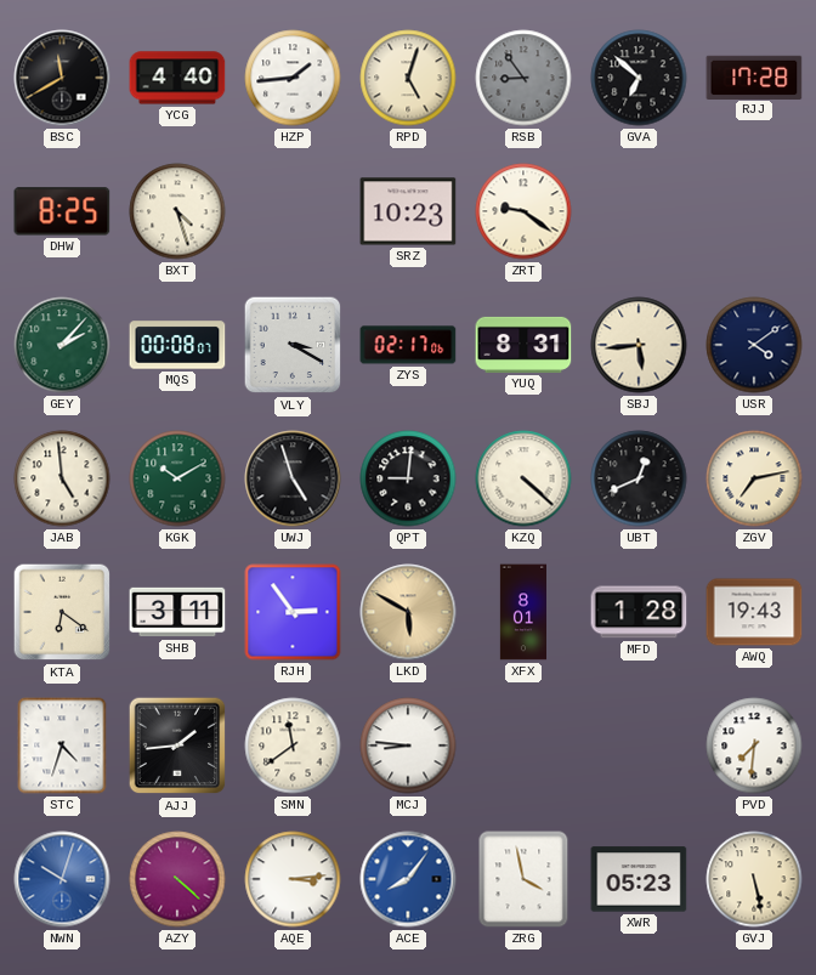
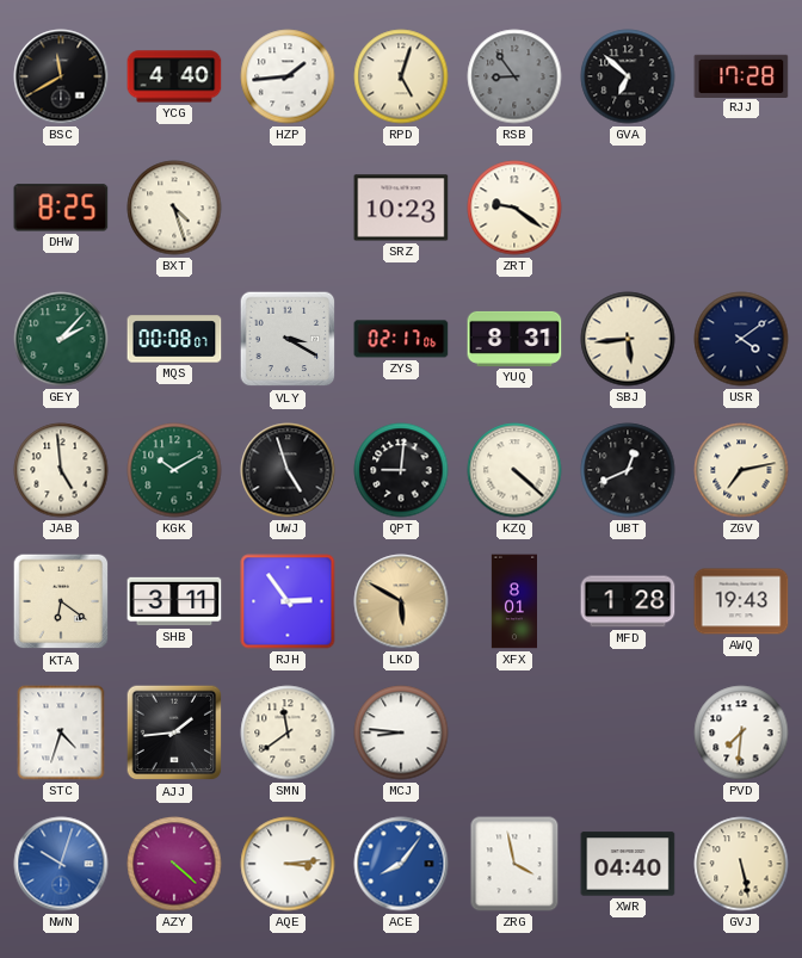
XWR: 05:23 -> 04:40 (628, 864)
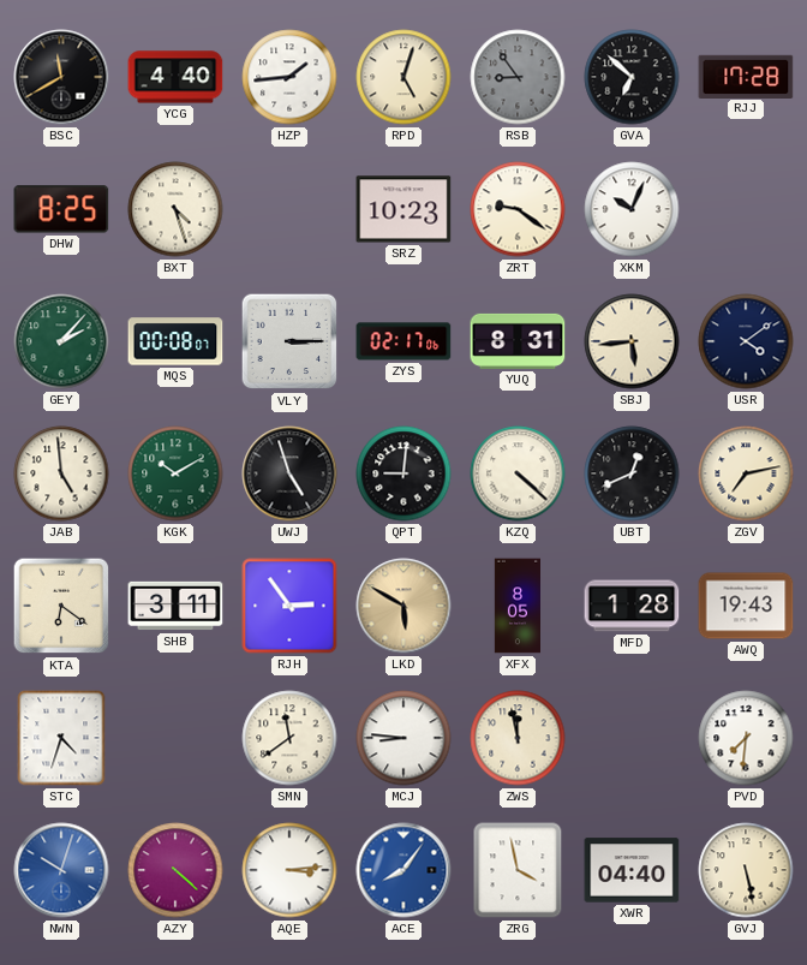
XKM: none -> 10:04 (632, 209)
VLY: 3:20 -> 3:15 (289, 341)
XFX: 8:01 -> 8:05 (516, 606)
AJJ: 1:44 -> none (174, 733)
ZWS: none -> 11:58 (518, 738)
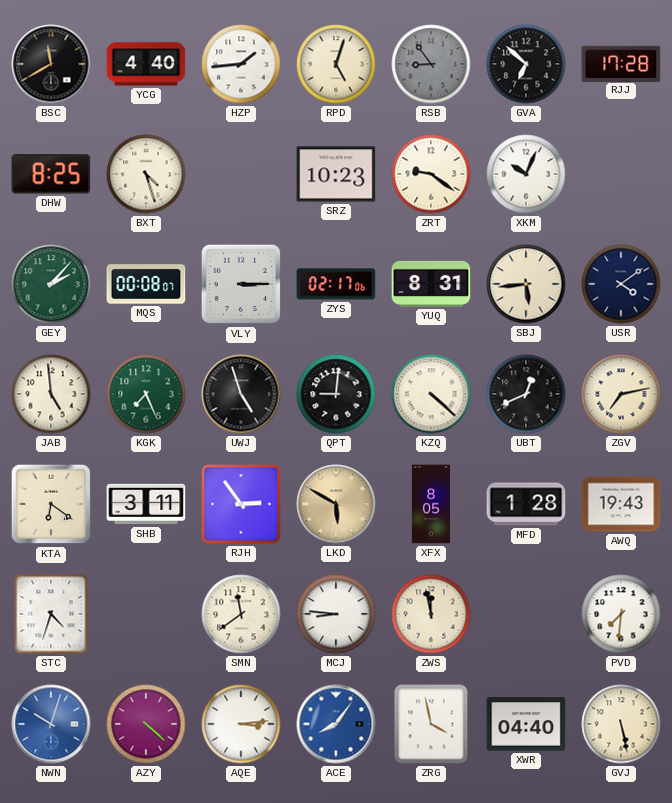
KGK: 10:10 -> 7:26 (146, 394)
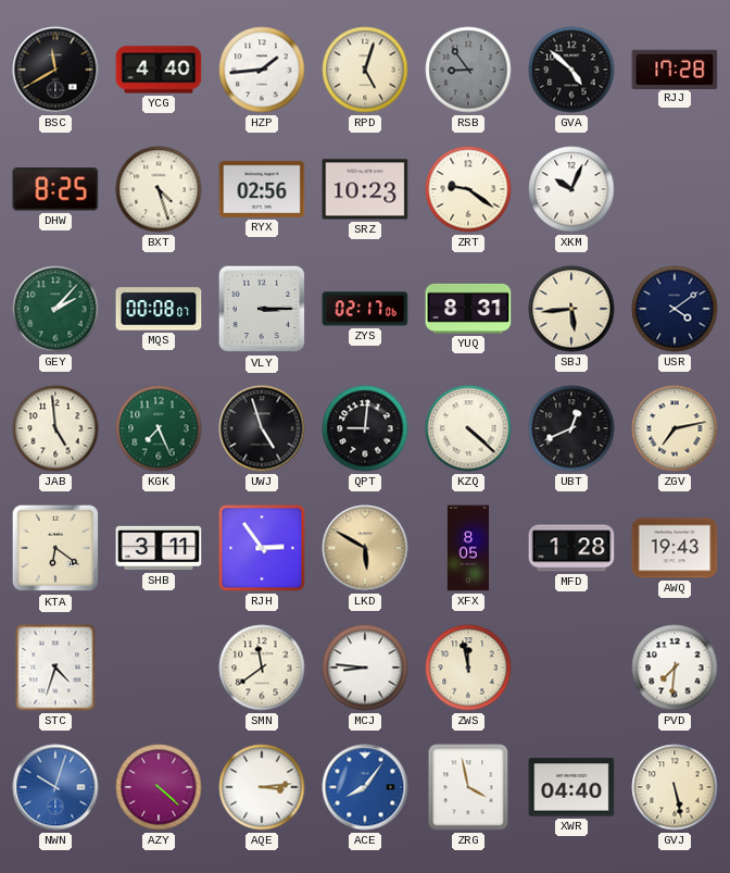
GVA: 6:52 -> 4:52 (571, 70)
RYX: none -> 02:56 (262, 189)
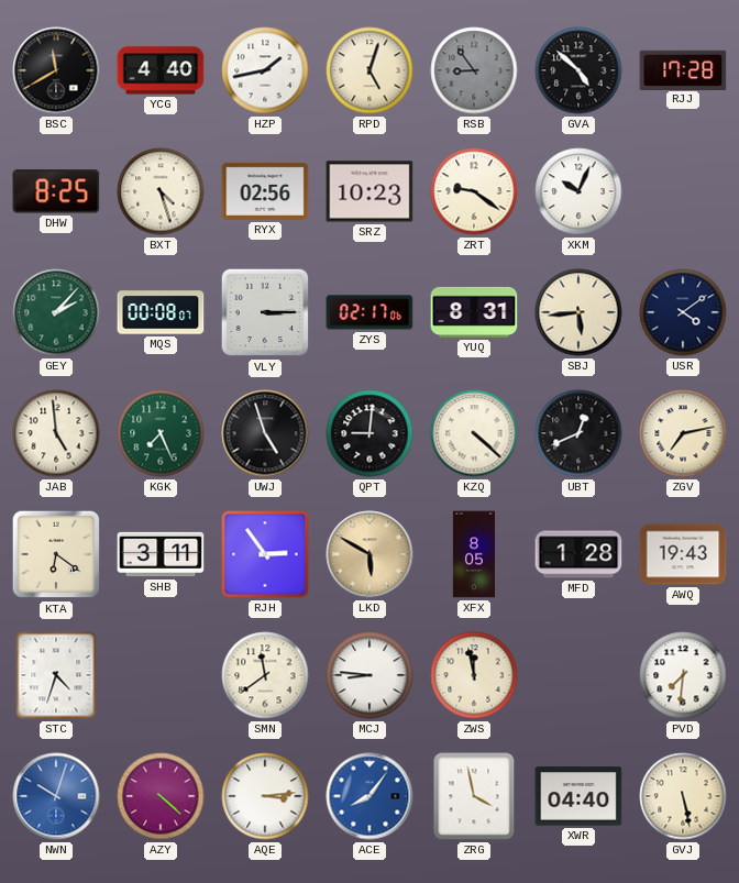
HZP: 1:44 -> 1:43 (265, 70)
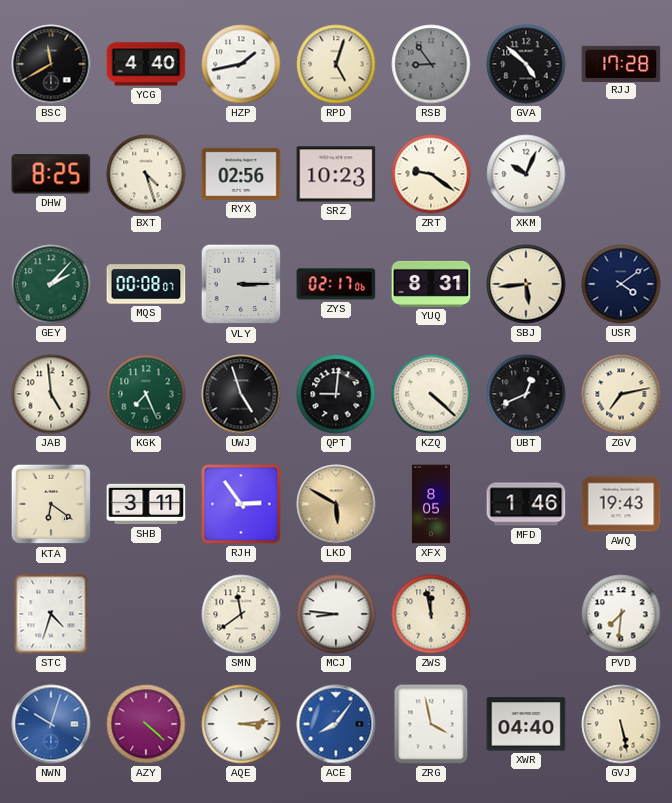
MFD: 1:28 -> 1:46 (526, 504)
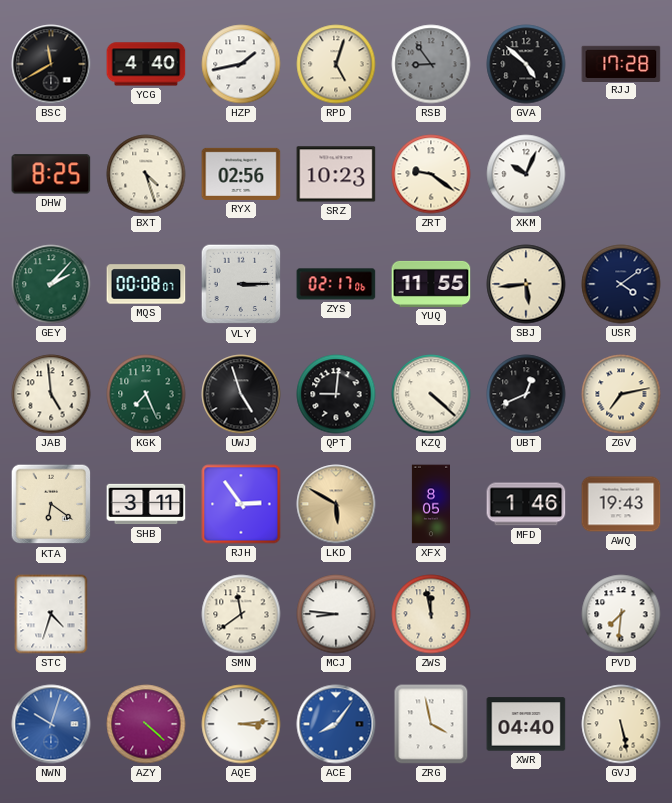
YUQ: 8:31 -> 11:55 (431, 284)
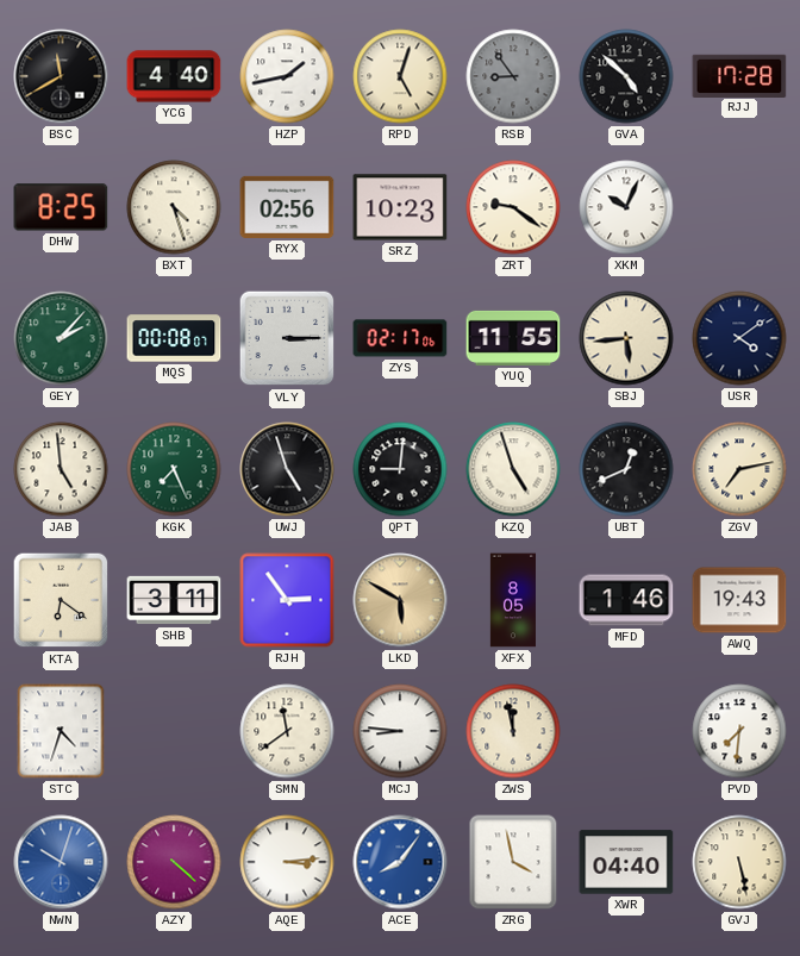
KZQ: 4:22 -> 4:57 (513, 469)
